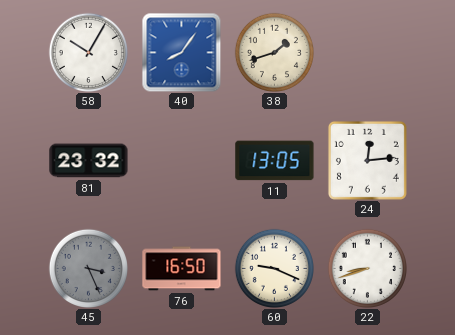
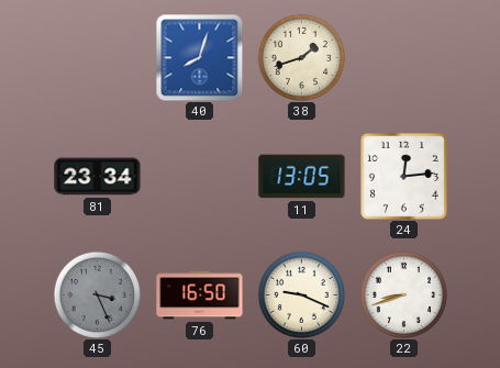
58: 10:05 -> none (88, 52)
40: 8:06 -> 8:03 (199, 57)
81: 23:32 -> 23:34 (98, 177)
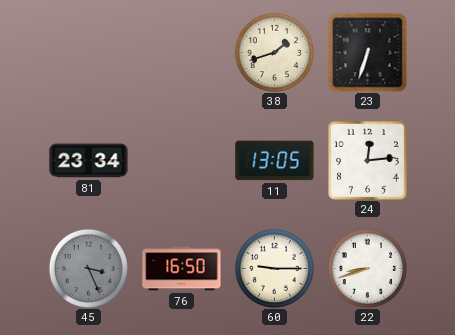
40: 8:03 -> none (199, 57)
23: none -> 6:33 (367, 52)
60: 9:19 -> 9:15 (274, 268)
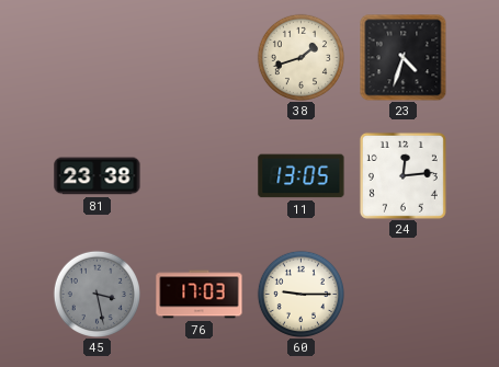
23: 6:33 -> 4:33 (402, 57)
81: 23:34 -> 23:38 (98, 176)
45: 3:26 -> 3:28 (97, 294)
76: 16:50 -> 17:03 (200, 295)
22: 8:42 -> none (367, 268)
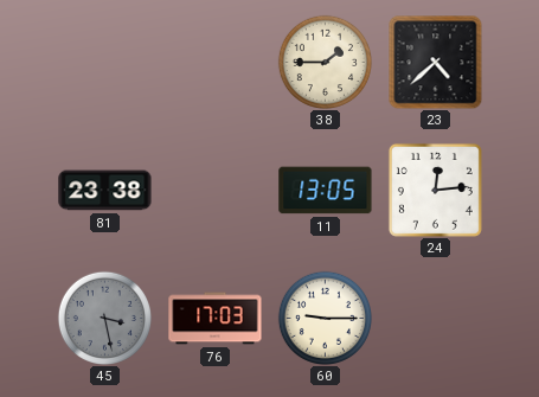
38: 1:42 -> 1:45 (325, 62)
23: 4:33 -> 4:38 (435, 62)
